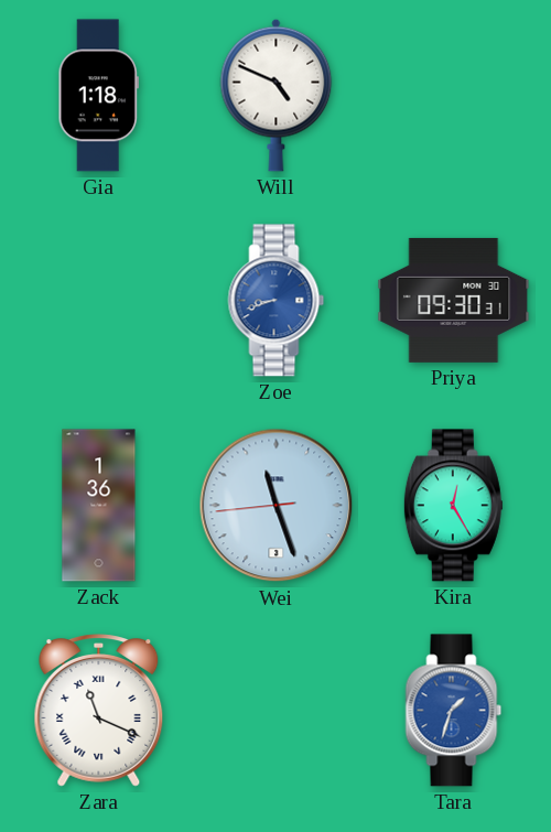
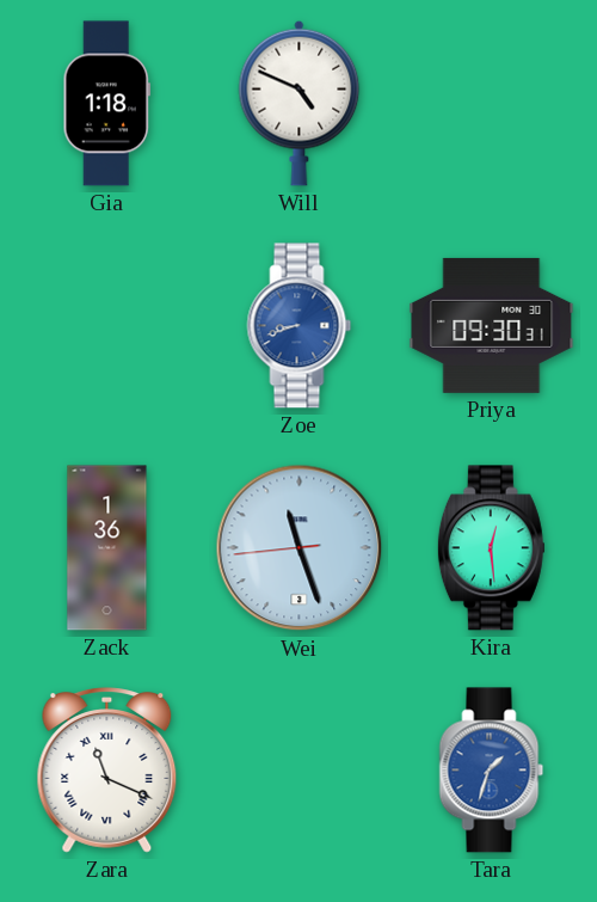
Kira: 12:25 -> 12:29 (491, 548)
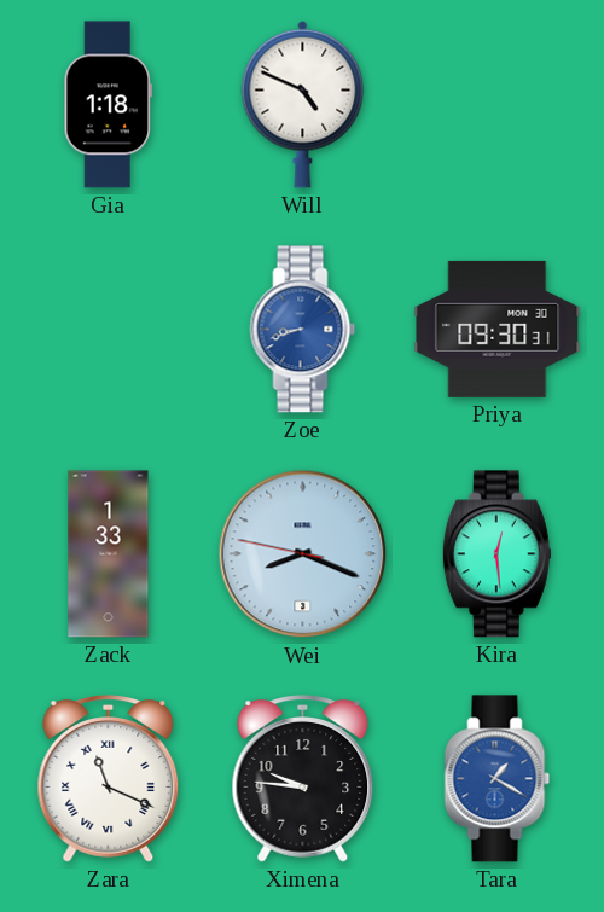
Zack: 1:36 -> 1:33 (109, 554)
Wei: 11:26 -> 8:18 (303, 554)
Ximena: none -> 9:46 (303, 779)
Tara: 1:33 -> 1:20 (498, 779)
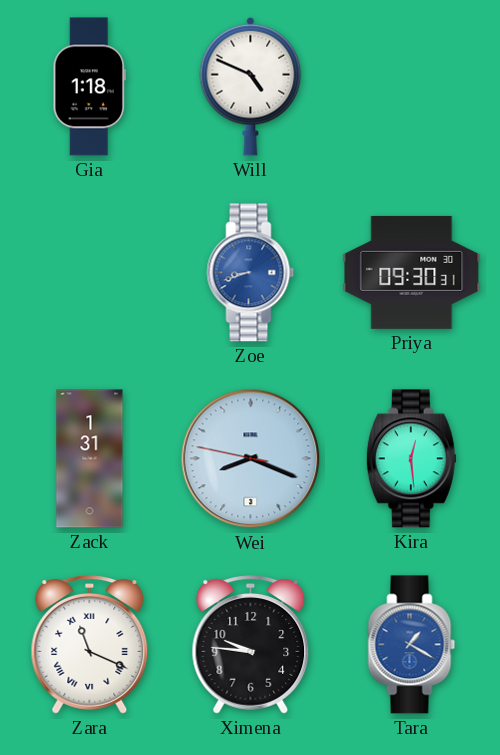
Zack: 1:33 -> 1:31 (90, 459)
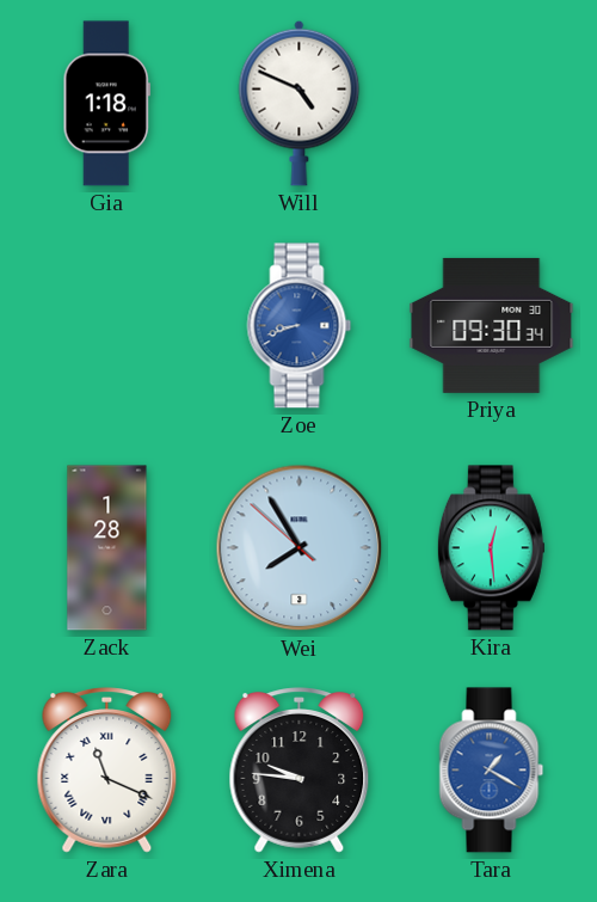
Priya: 09:30:31 -> 09:30:34 (492, 325)
Zack: 1:31 -> 1:28 (107, 548)
Wei: 8:18 -> 7:54 (300, 548)
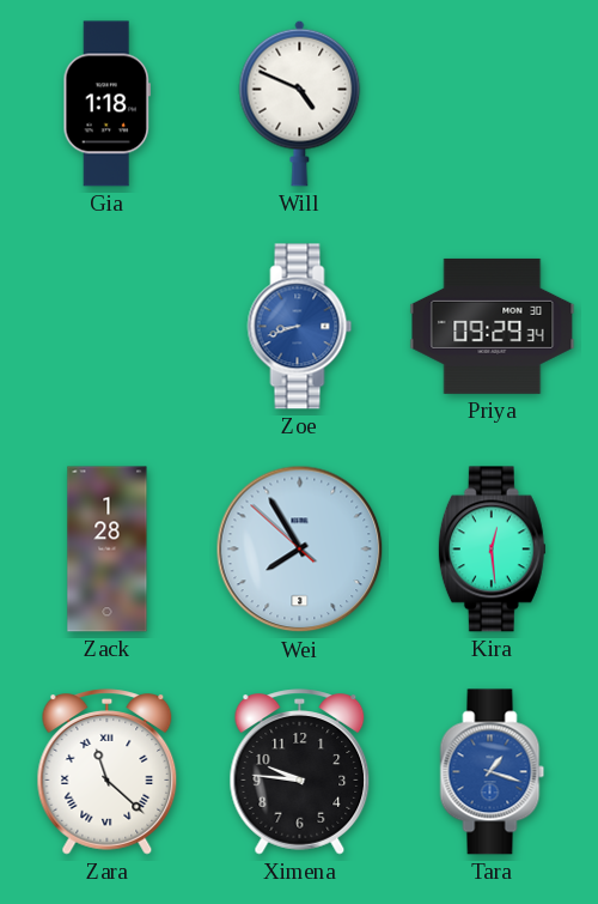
Priya: 09:30 -> 09:29 (493, 326)
Zara: 11:19 -> 11:22 (108, 772)
Tara: 1:20 -> 1:18 (493, 772)
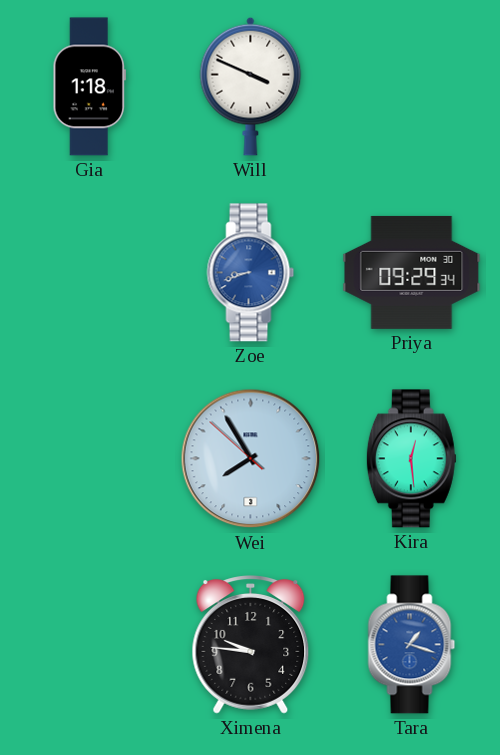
Will: 4:49 -> 3:49 (251, 86)
Zack: 1:28 -> none (108, 550)
Zara: 11:22 -> none (108, 772)
